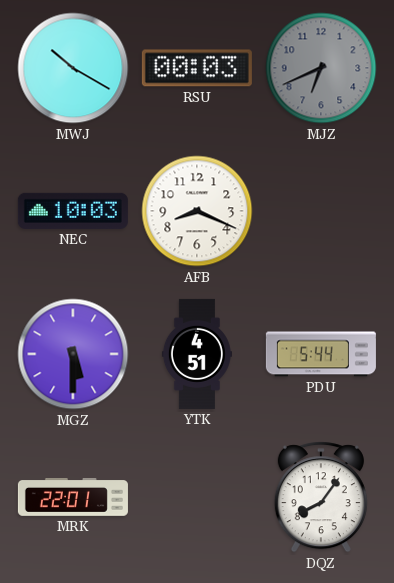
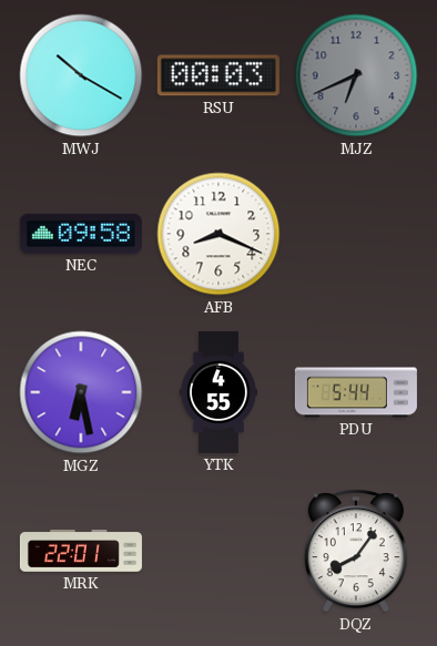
NEC: 10:03 -> 09:58 (81, 234)
MGZ: 5:30 -> 6:28 (81, 392)
YTK: 4:51 -> 4:55 (218, 392)
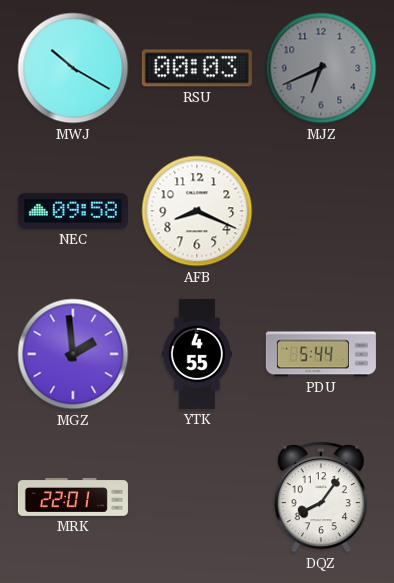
MGZ: 6:28 -> 1:59 (73, 354)
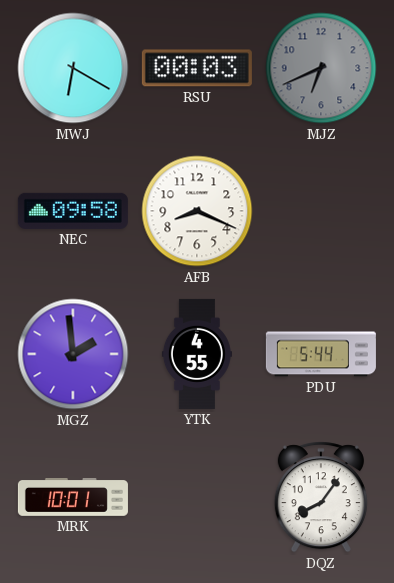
MWJ: 10:20 -> 6:20 (73, 68)
MRK: 22:01 -> 10:01 (73, 498)
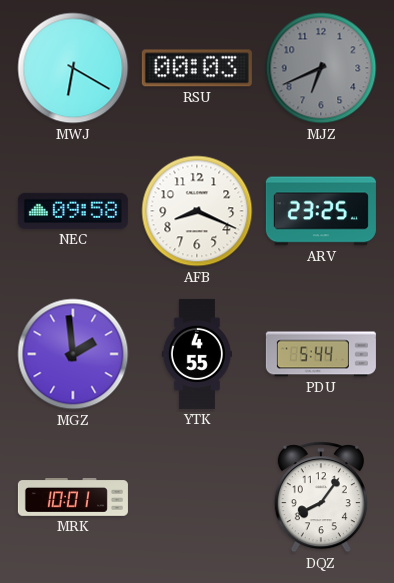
ARV: none -> 23:25 (321, 211)
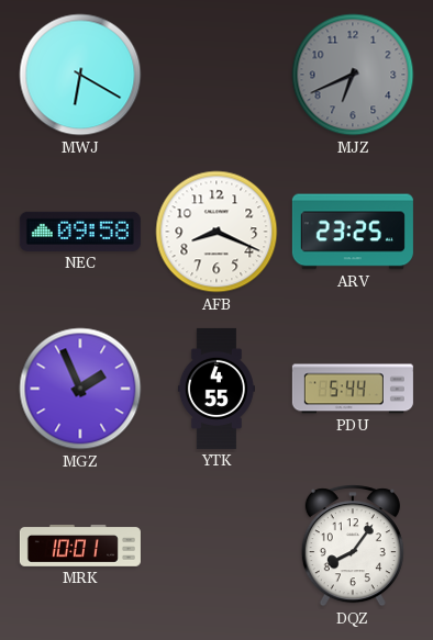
RSU: 00:03 -> none (197, 68)
MGZ: 1:59 -> 1:56 (80, 389)
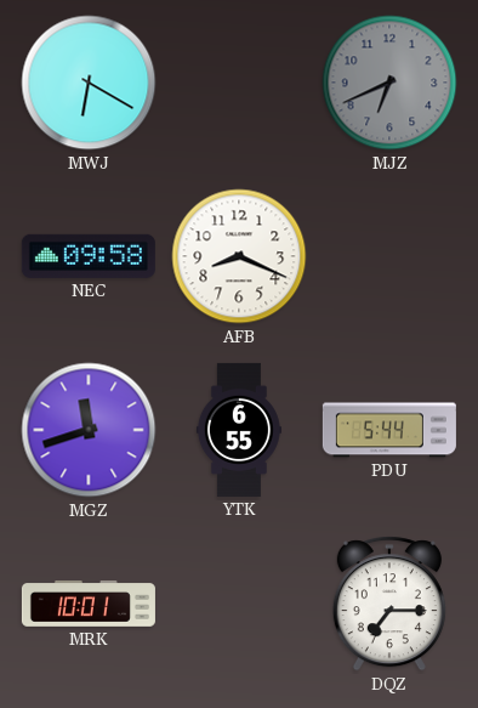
ARV: 23:25 -> none (353, 232)
MGZ: 1:56 -> 11:42 (89, 430)
YTK: 4:55 -> 6:55 (239, 430)
DQZ: 8:06 -> 7:15 (389, 604)
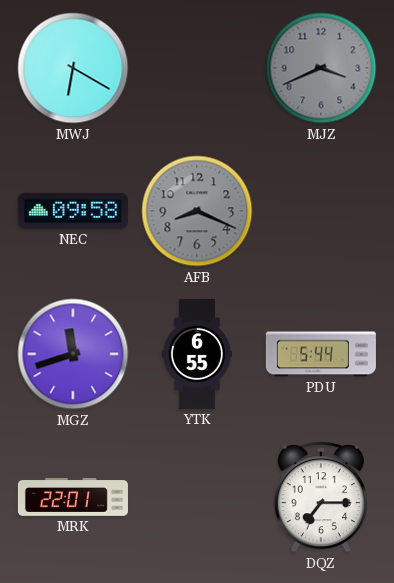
MJZ: 6:41 -> 3:41 (321, 68)
AFB dial: white -> grey (197, 211)
MRK: 10:01 -> 22:01 (73, 498)
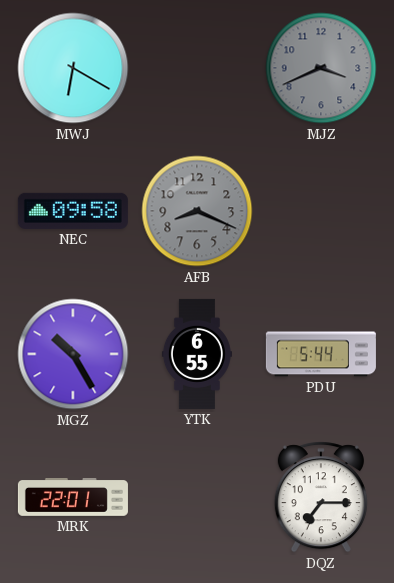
MGZ: 11:42 -> 10:25 (73, 354)
